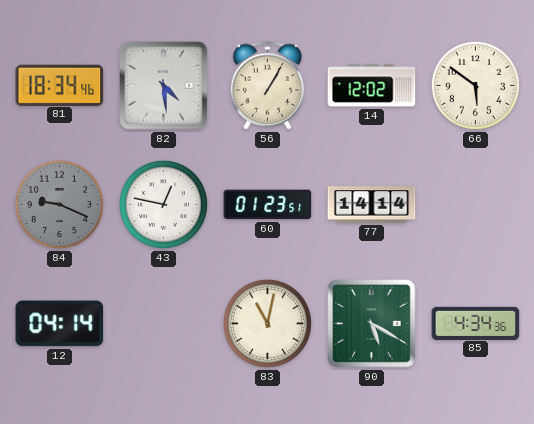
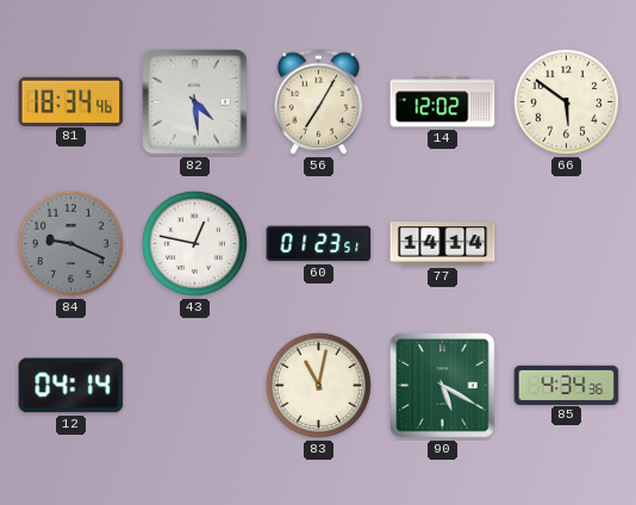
56: 1:05 -> 7:05 (319, 102)
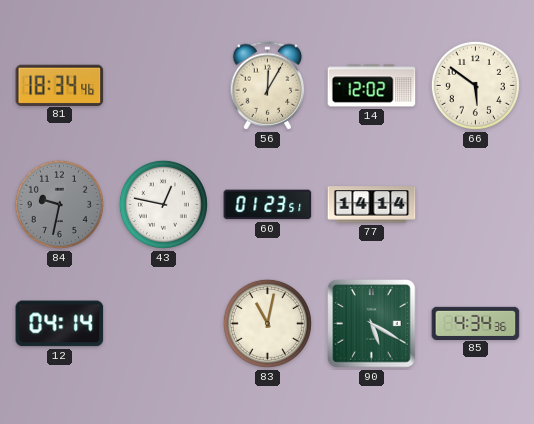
82: 4:29 -> none (195, 102)
56: 7:05 -> 12:05 (268, 86)
84: 9:19 -> 9:32 (59, 204)
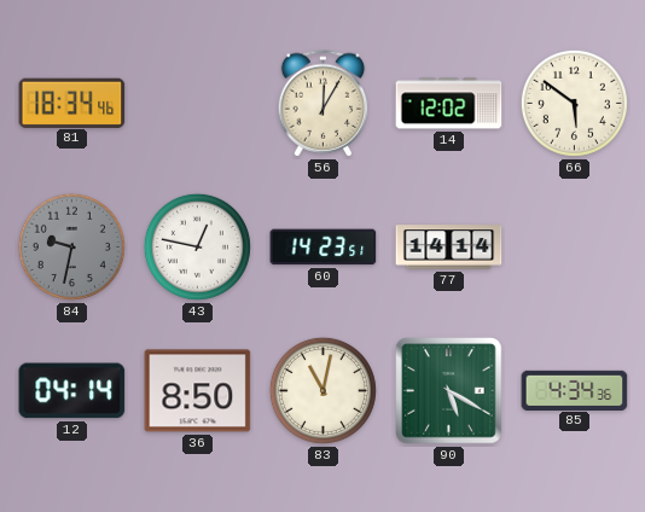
60: 01:23 -> 14:23 (324, 248)
36: none -> 8:50 (198, 391)
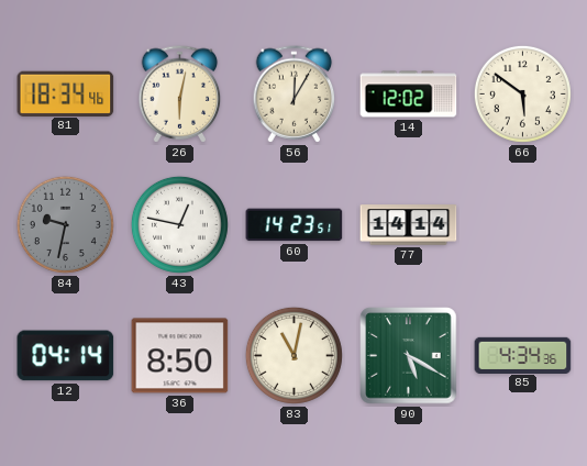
26: none -> 6:02 (180, 95)
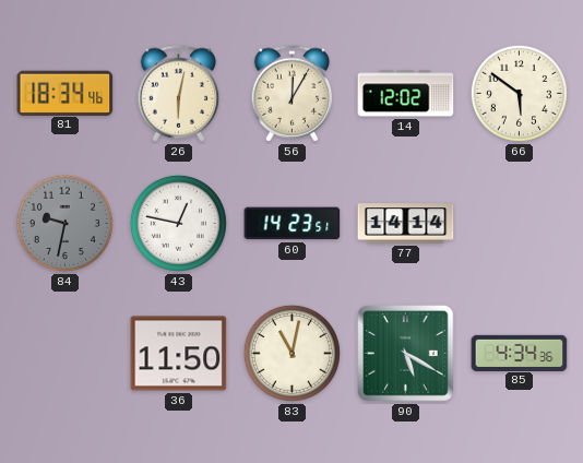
12: 04:14 -> none (66, 356)
36: 8:50 -> 11:50 (179, 354)
